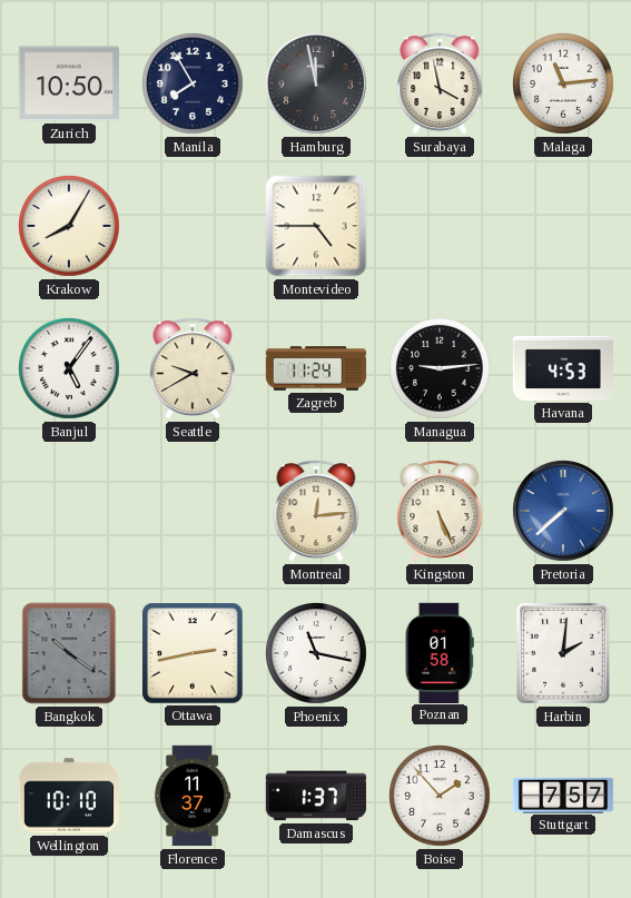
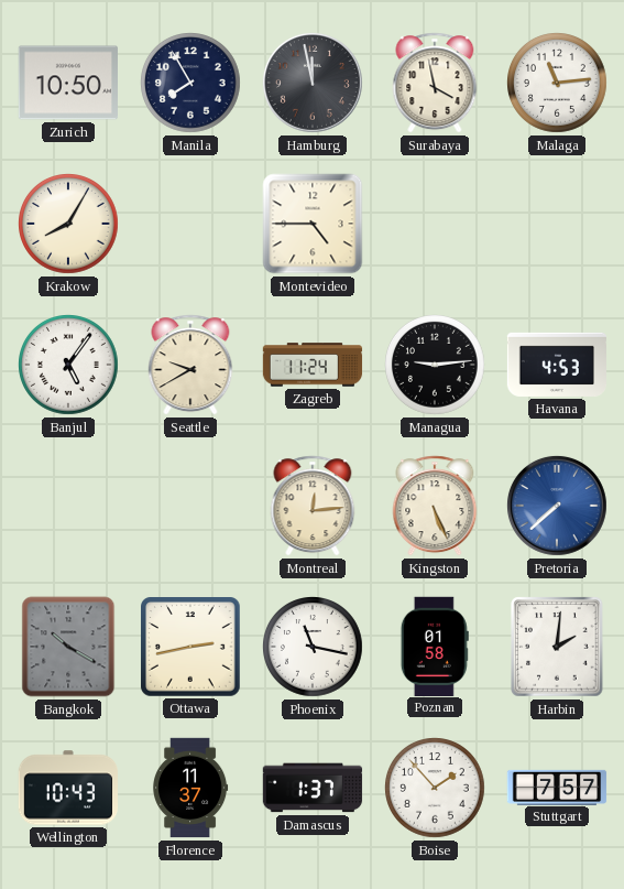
Bangkok: 10:21 -> 10:20 (68, 647)
Wellington: 10:10 -> 10:43 (67, 788)
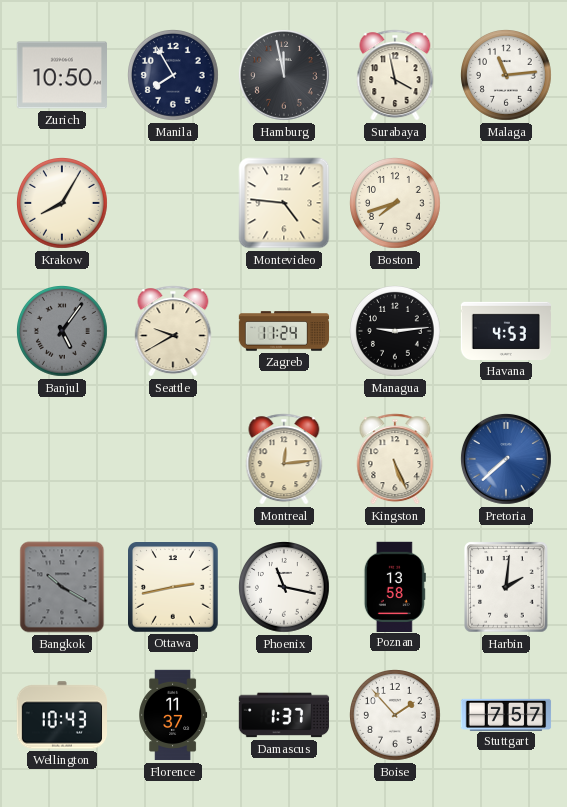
Montevideo: 4:45 -> 4:46 (284, 203)
Boston: none -> 7:42 (396, 204)
Banjul dial: white -> grey (63, 332)
Poznan: 01:58 -> 13:58 (395, 586)
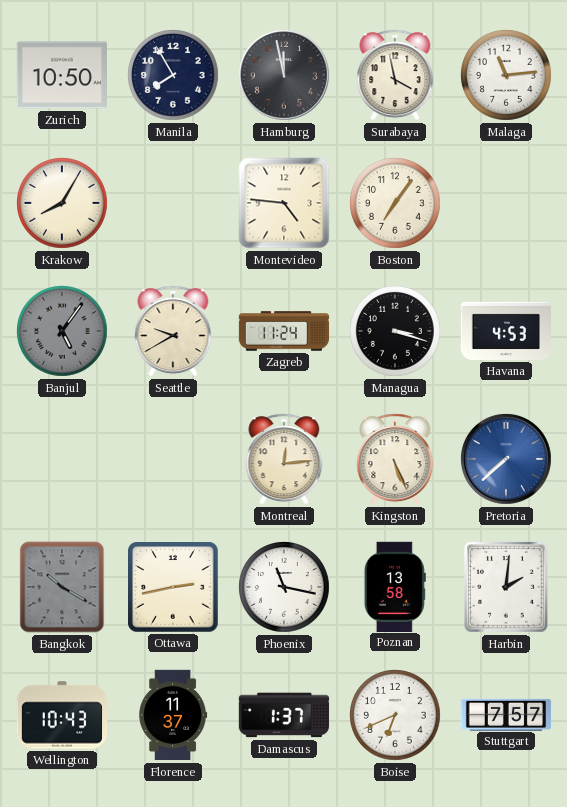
Boston: 7:42 -> 7:06 (396, 204)
Managua: 9:14 -> 3:18 (396, 332)
Boise: 1:53 -> 6:41 (396, 716)
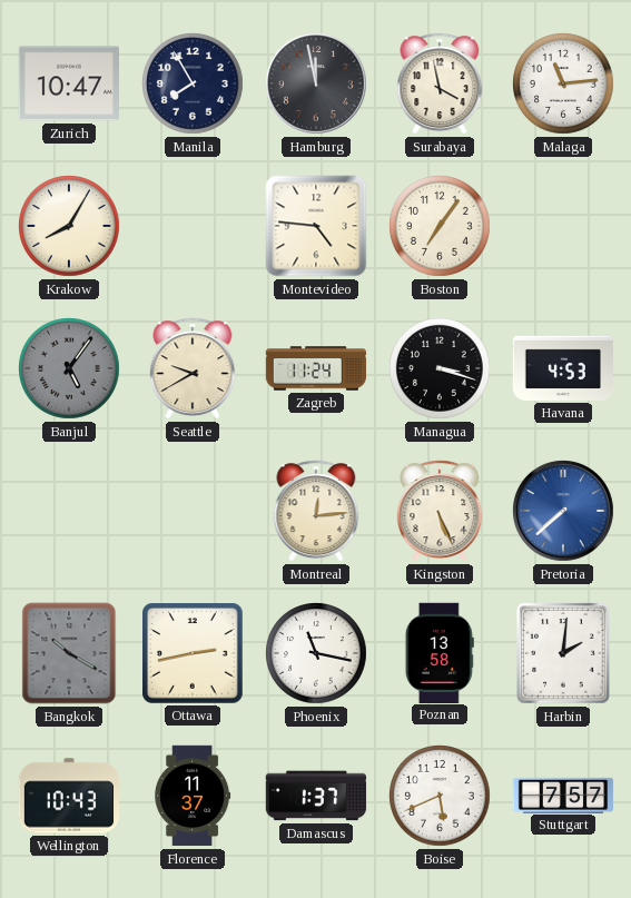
Zurich: 10:50 -> 10:47 (68, 83)
Boise: 6:41 -> 5:41 (441, 797)
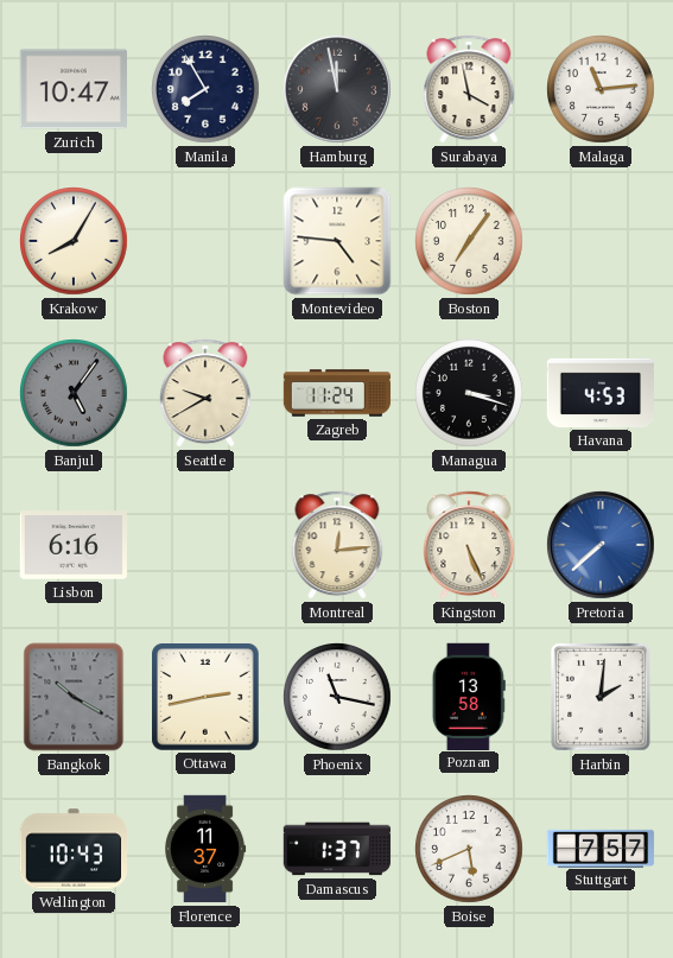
Lisbon: none -> 6:16 (72, 545)
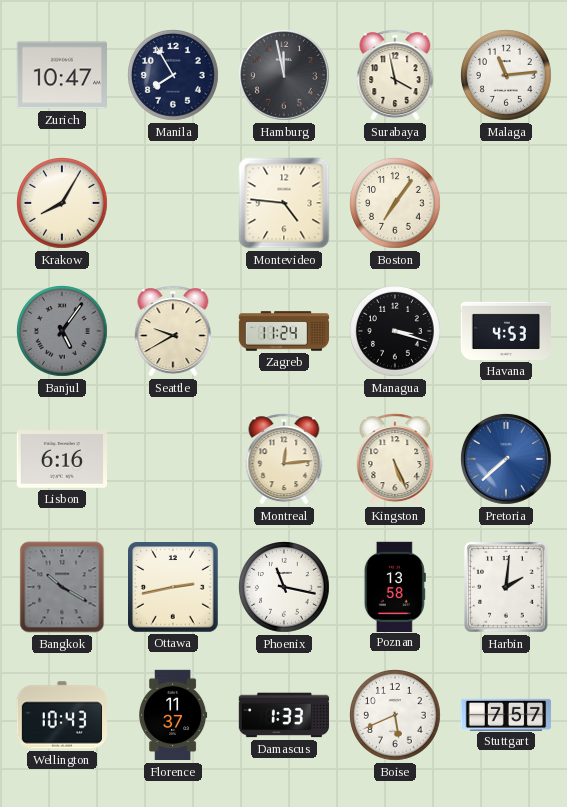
Damascus: 1:37 -> 1:33 (284, 715)
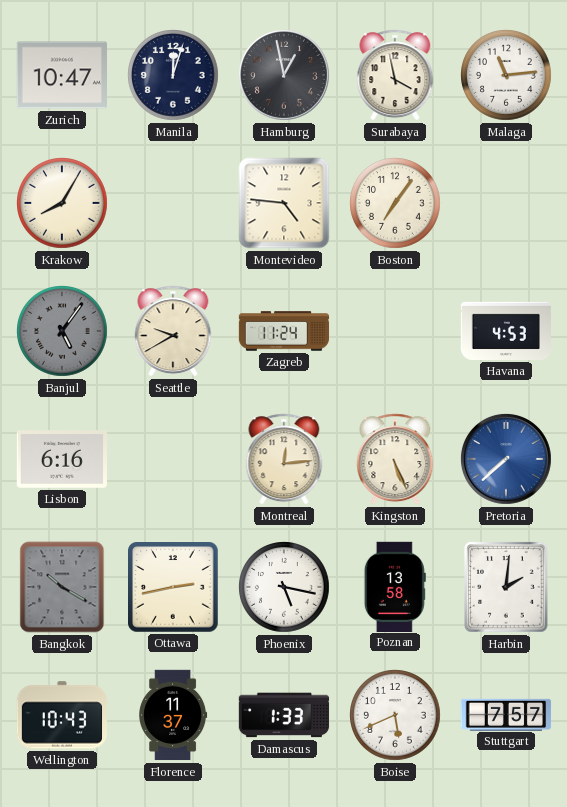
Manila: 7:55 -> 12:03 (174, 76)
Hamburg: 11:58 -> 12:58 (284, 75)
Managua: 3:18 -> none (396, 332)
Phoenix: 11:17 -> 5:17 (285, 588)
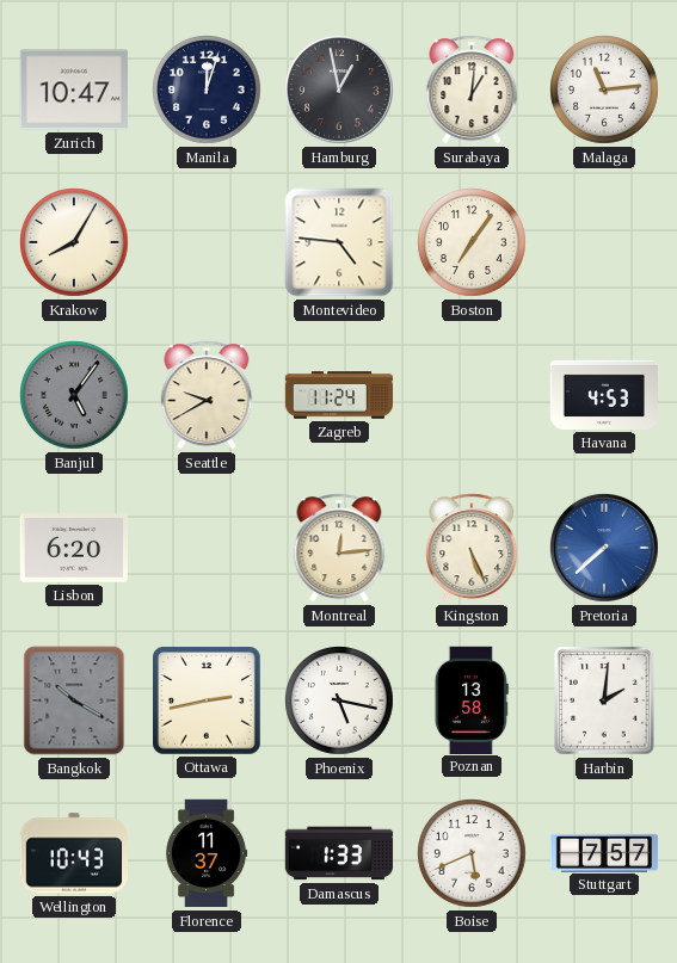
Surabaya: 3:58 -> 1:01 (472, 89)
Lisbon: 6:16 -> 6:20 (73, 548)
